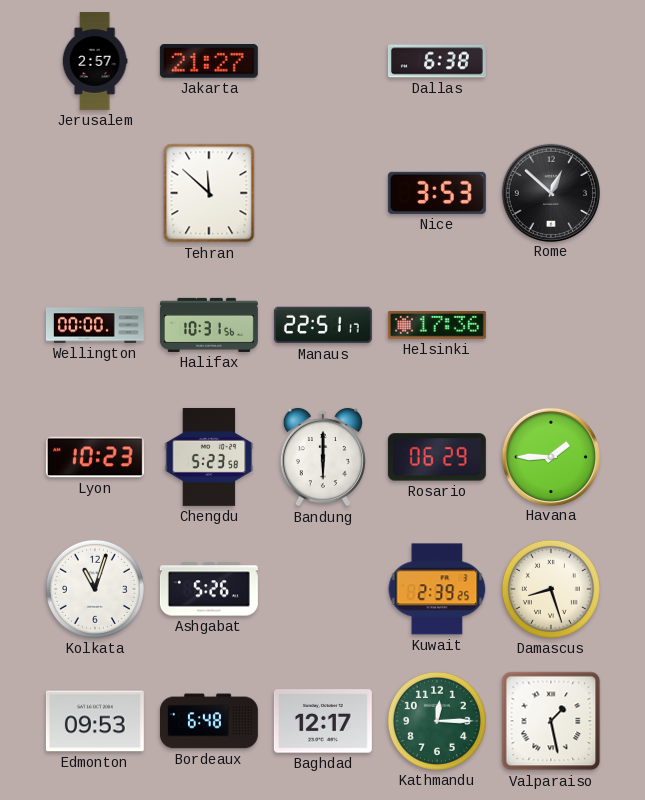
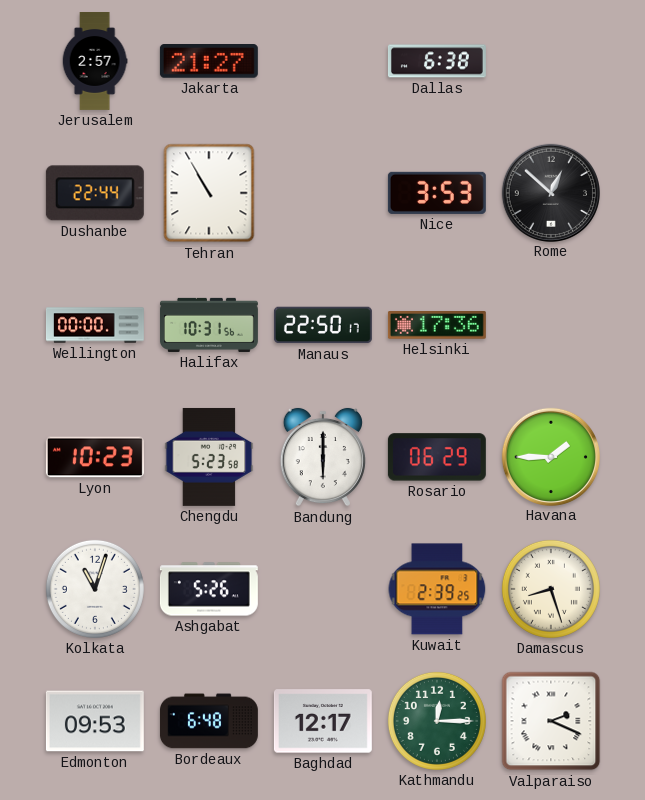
Dushanbe: none -> 22:44 (95, 193)
Tehran: 11:52 -> 10:55 (209, 193)
Manaus: 22:51 -> 22:50 (323, 325)
Valparaiso: 1:28 -> 2:19 (551, 721)
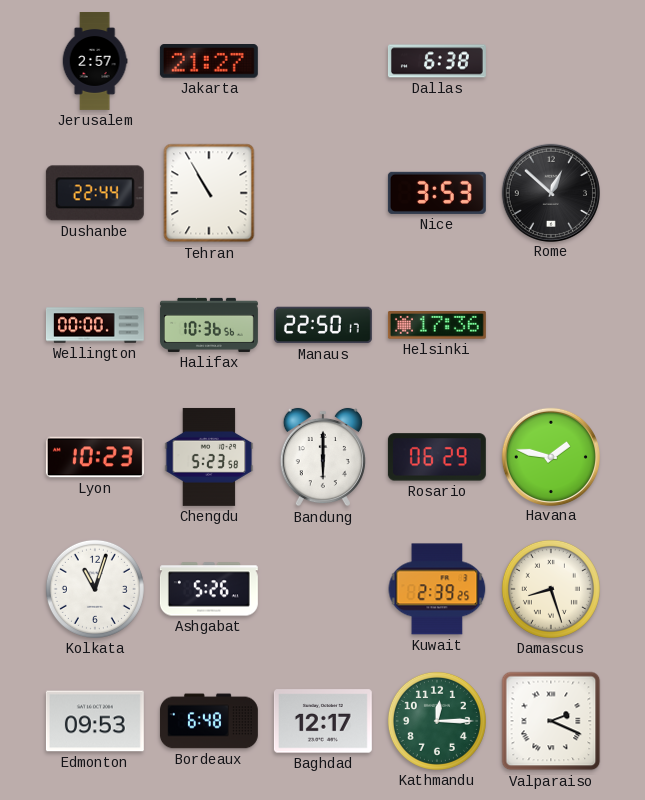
Halifax: 10:31 -> 10:36 (209, 325)
Havana: 1:45 -> 1:47 (550, 456)
